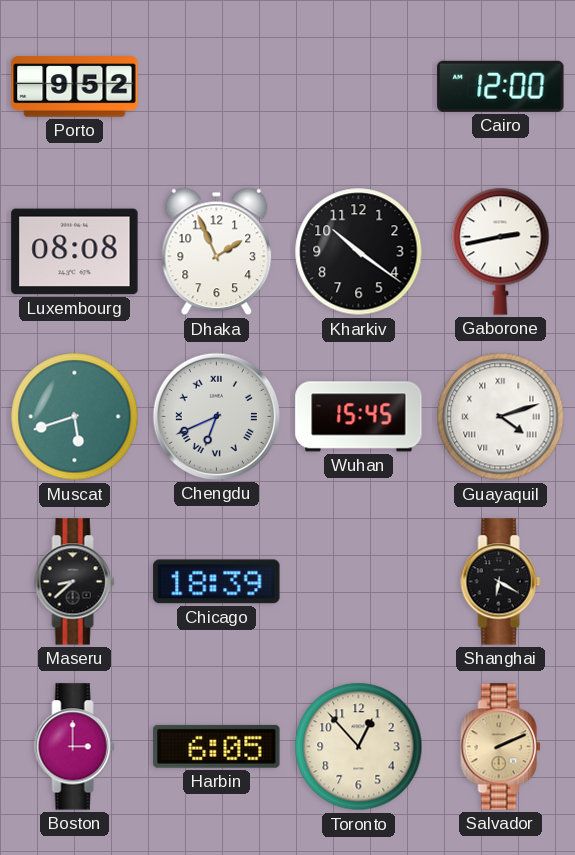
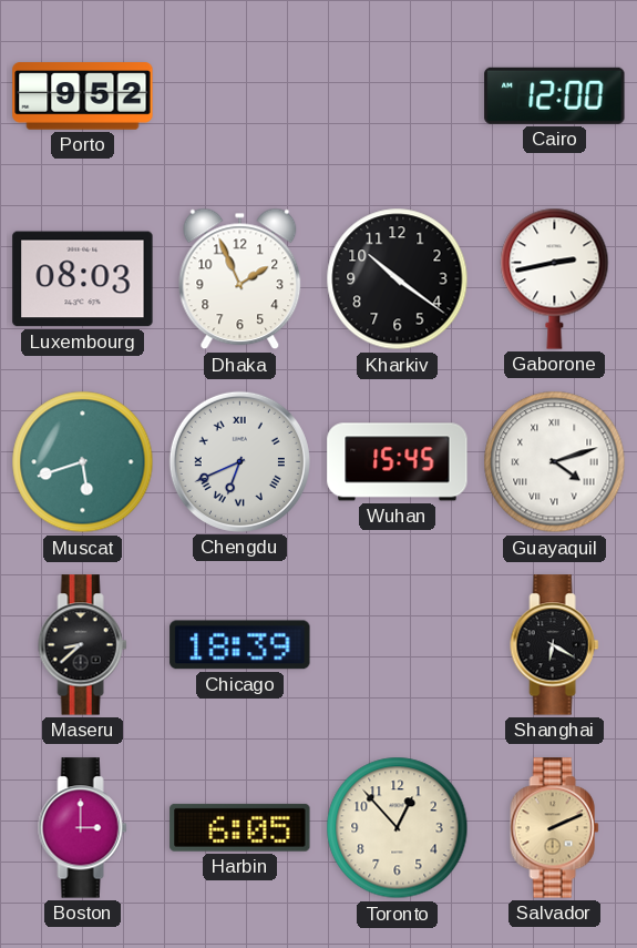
Luxembourg: 08:08 -> 08:03 (83, 279)
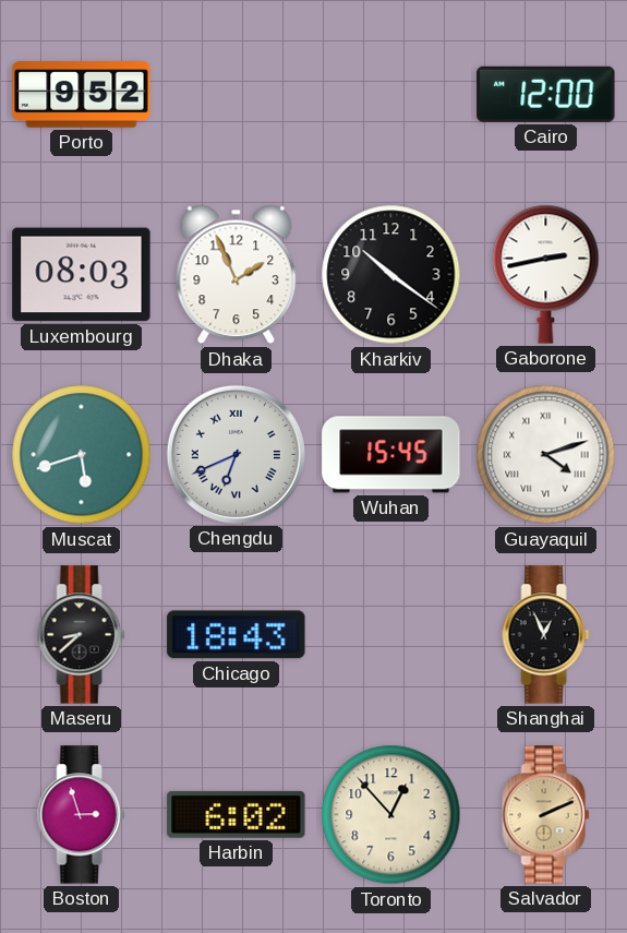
Chicago: 18:39 -> 18:43 (237, 635)
Shanghai: 6:20 -> 12:56 (546, 635)
Boston: 3:00 -> 2:57 (82, 815)
Harbin: 6:05 -> 6:02 (237, 814)
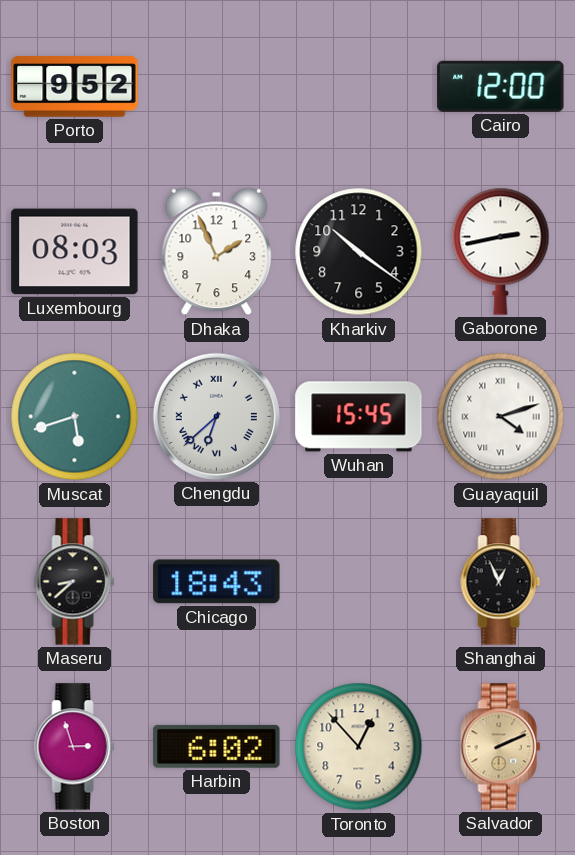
Chengdu: 6:41 -> 6:38 (216, 416)
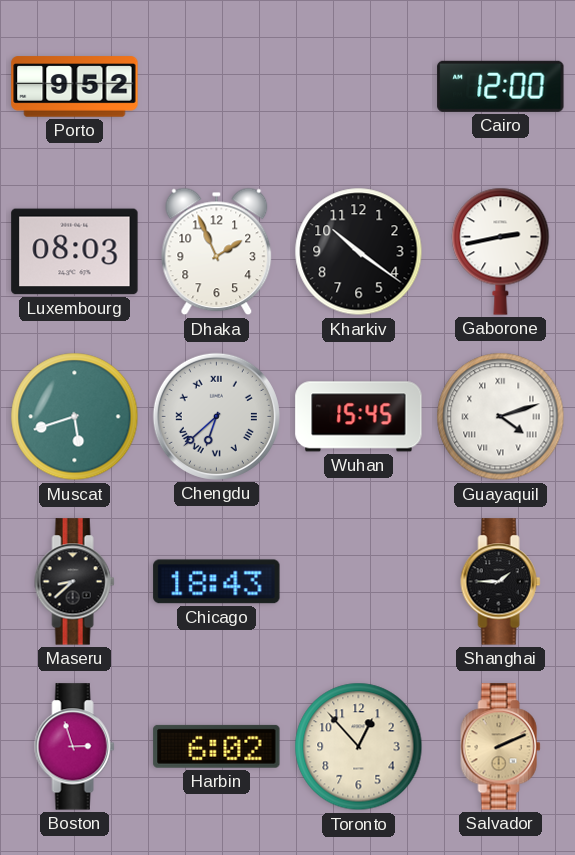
Shanghai: 12:56 -> 1:45 (501, 582)
